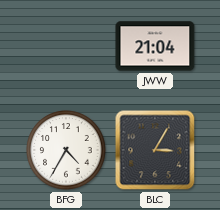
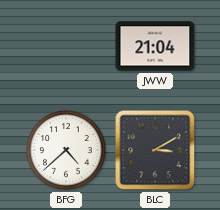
BFG: 4:35 -> 4:38 (66, 150)
BLC: 3:05 -> 3:10 (155, 150)
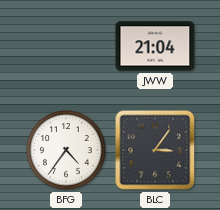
BFG: 4:38 -> 4:36 (66, 150)
BLC: 3:10 -> 3:06 (155, 150)
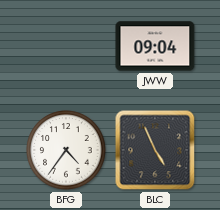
JWW: 21:04 -> 09:04 (155, 46)
BLC: 3:06 -> 4:56 (155, 150)
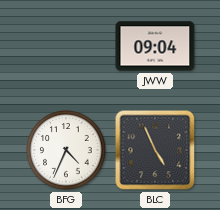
BFG: 4:36 -> 4:34 (66, 150)
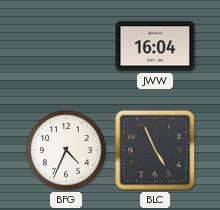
JWW: 09:04 -> 16:04 (155, 46)
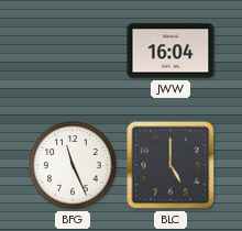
BFG: 4:34 -> 11:26 (73, 165)
BLC: 4:56 -> 5:00 (170, 165)
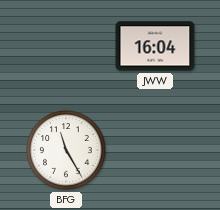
BFG: 11:26 -> 11:25 (66, 150)
BLC: 5:00 -> none (170, 165)
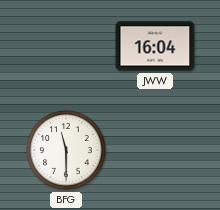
BFG: 11:25 -> 11:30 (66, 150)
